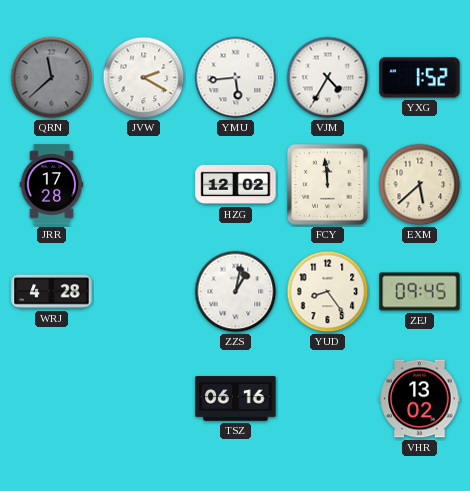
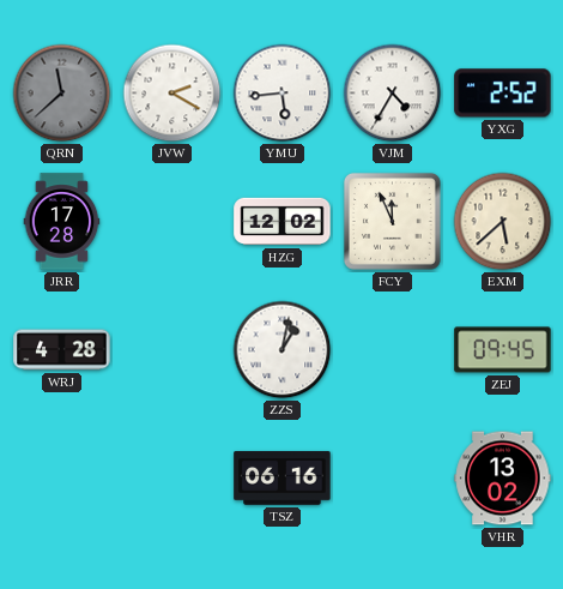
YXG: 1:52 -> 2:52 (503, 94)
FCY: 11:59 -> 11:56 (392, 221)
YUD: 8:24 -> none (328, 292)
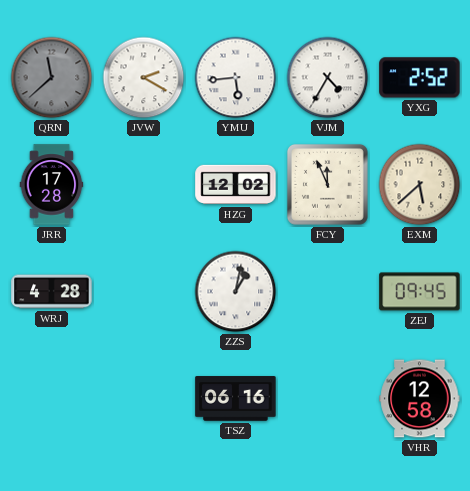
VHR: 13:02 -> 12:58 (420, 399)
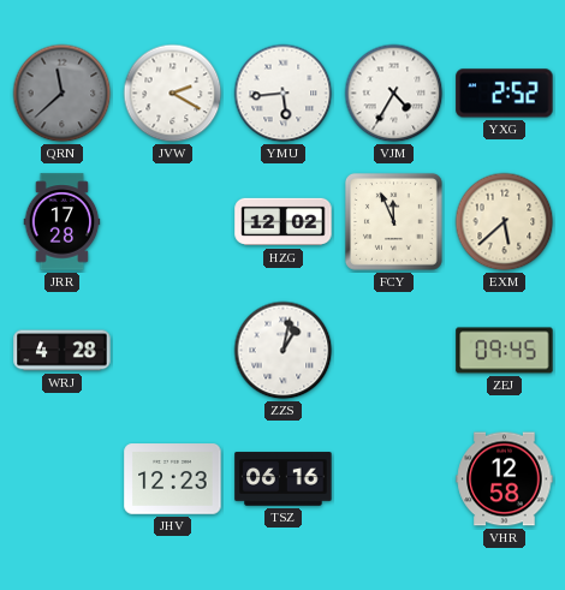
JHV: none -> 12:23 (173, 479)
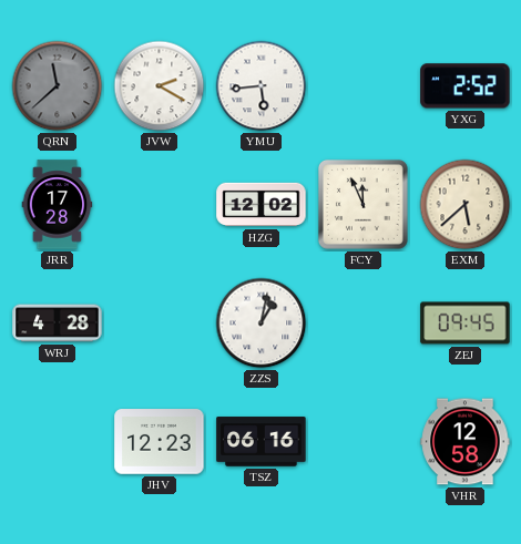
VJM: 4:35 -> none (394, 94)
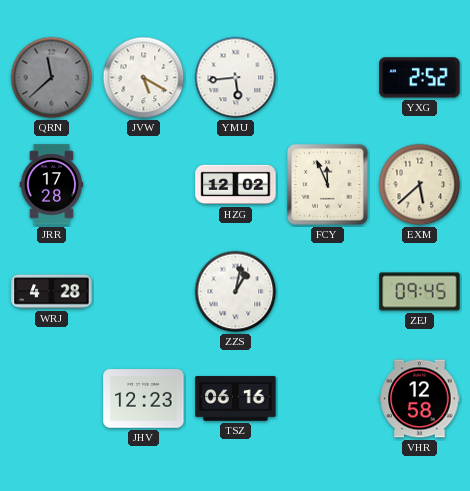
JVW: 2:20 -> 5:20 (144, 78)
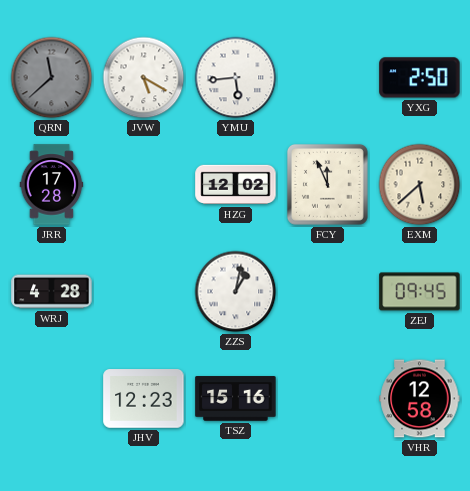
YXG: 2:52 -> 2:50 (420, 78)
TSZ: 06:16 -> 15:16 (236, 399)
